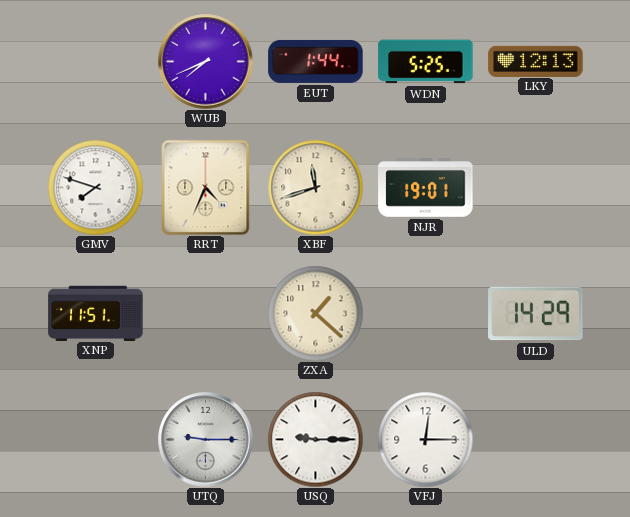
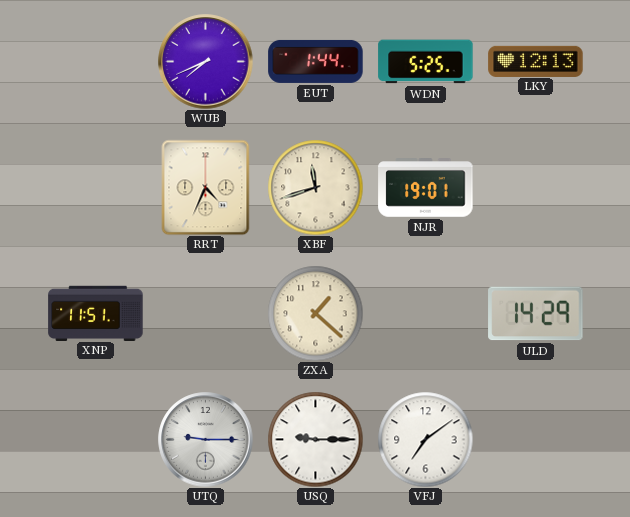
GMV: 7:48 -> none (95, 187)
VFJ: 12:15 -> 7:09 (425, 439)
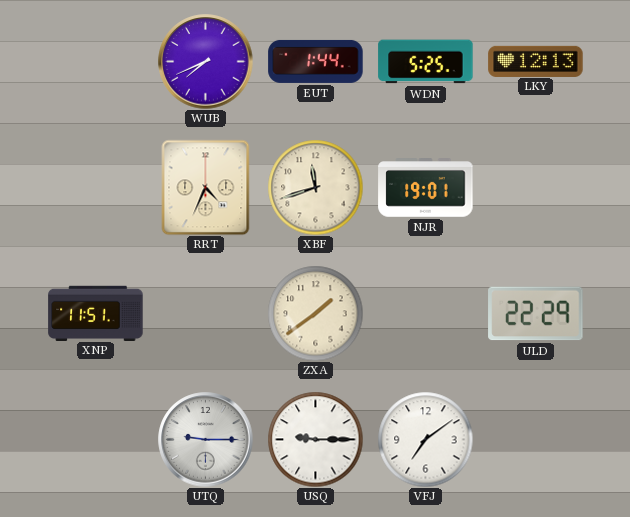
ZXA: 1:22 -> 1:39 (315, 313)
ULD: 14:29 -> 22:29 (536, 314)
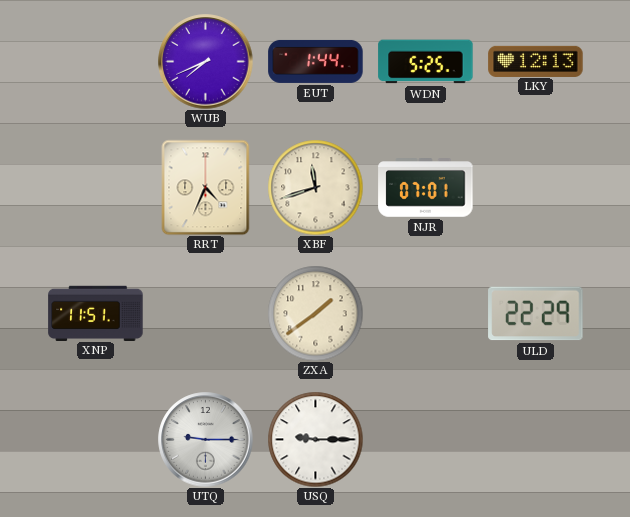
NJR: 19:01 -> 07:01 (426, 188)
VFJ: 7:09 -> none (425, 439)
